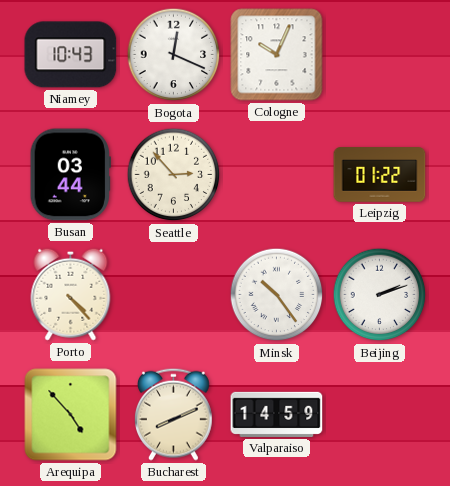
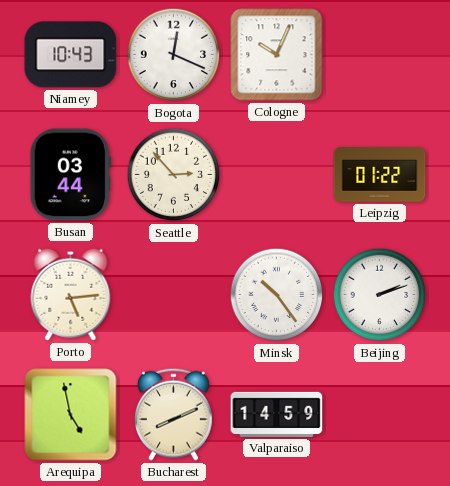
Porto: 4:23 -> 5:14 (71, 294)
Arequipa: 4:53 -> 4:58 (71, 415)
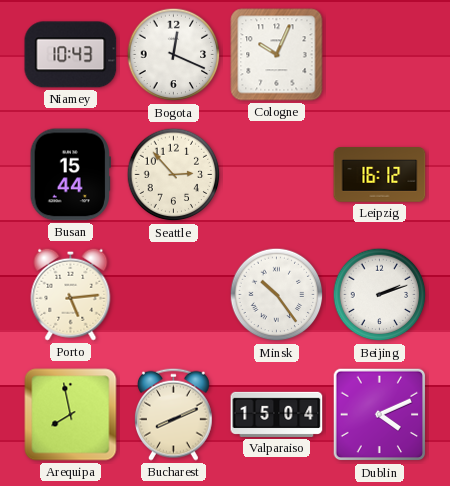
Busan: 03:44 -> 15:44 (70, 175)
Leipzig: 01:22 -> 16:12 (380, 175)
Arequipa: 4:58 -> 7:58 (71, 415)
Valparaiso: 14:59 -> 15:04 (277, 414)
Dublin: none -> 4:11 (380, 415)
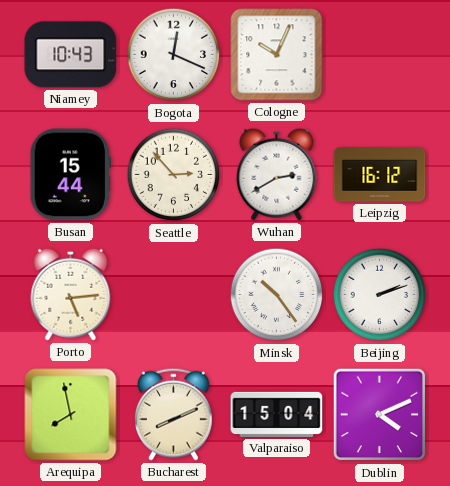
Wuhan: none -> 2:40 (277, 174)
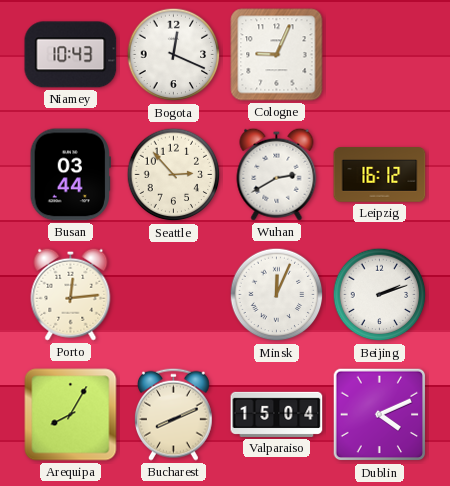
Cologne: 10:04 -> 9:04 (277, 55)
Busan: 15:44 -> 03:44 (70, 175)
Porto: 5:14 -> 12:14 (71, 294)
Minsk: 10:24 -> 12:04 (277, 295)
Arequipa: 7:58 -> 8:05 (71, 415)
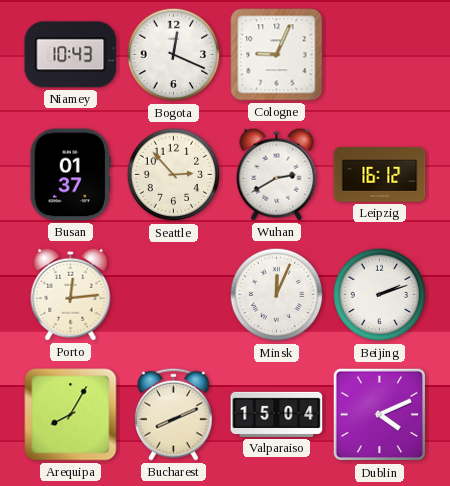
Busan: 03:44 -> 01:37 (70, 175)
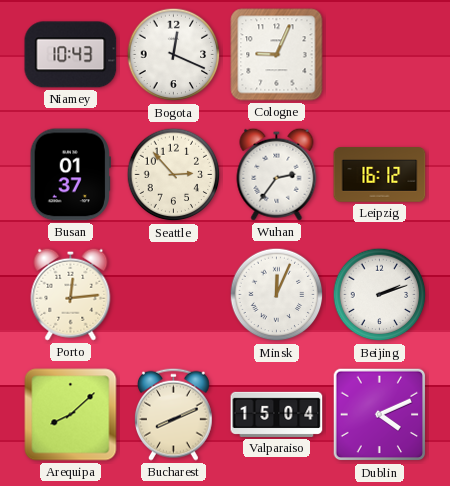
Wuhan: 2:40 -> 2:36 (277, 174)
Arequipa: 8:05 -> 8:08 (71, 415)
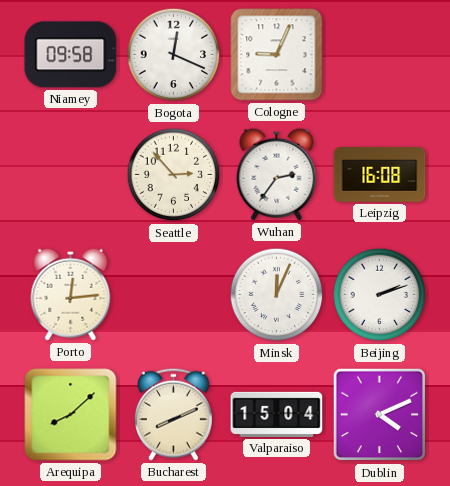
Niamey: 10:43 -> 09:58 (71, 55)
Busan: 01:37 -> none (70, 175)
Leipzig: 16:12 -> 16:08 (380, 175)
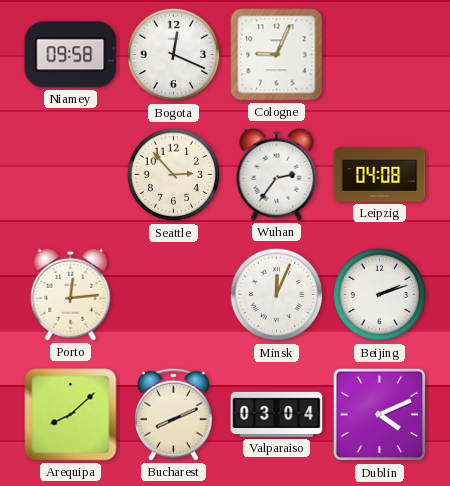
Leipzig: 16:08 -> 04:08 (380, 175)
Valparaiso: 15:04 -> 03:04 (277, 414)
